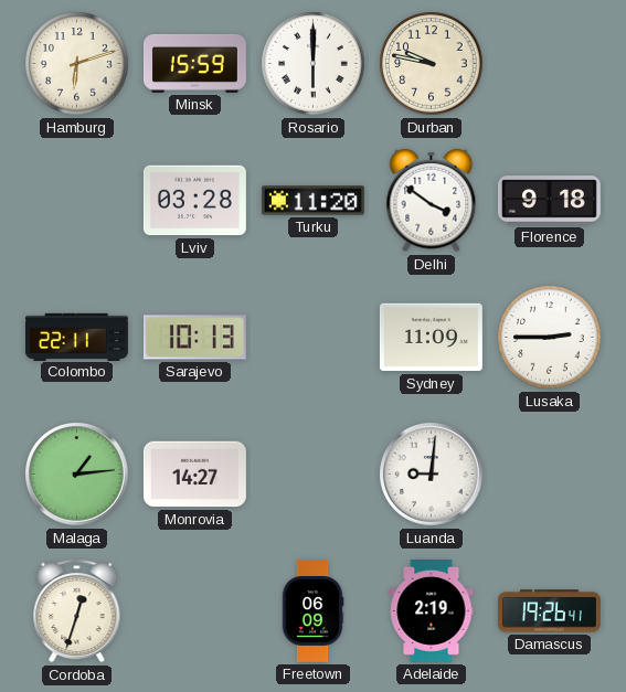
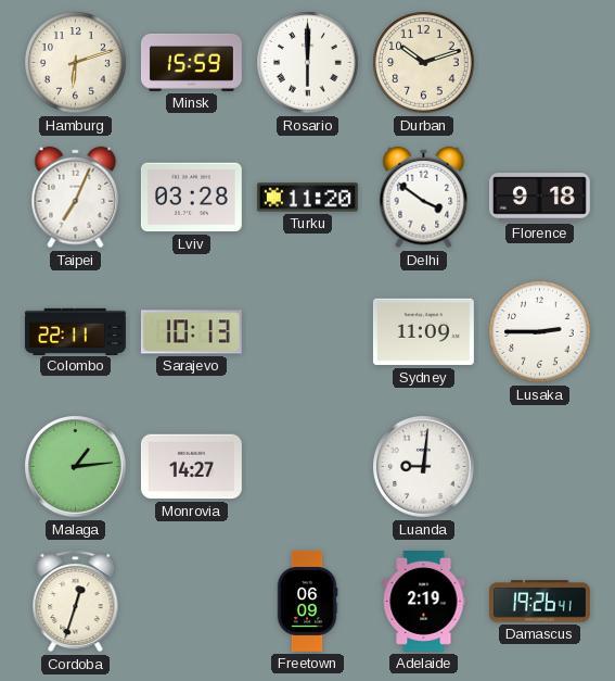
Durban: 9:47 -> 10:12 (424, 63)
Taipei: none -> 7:04 (76, 198)
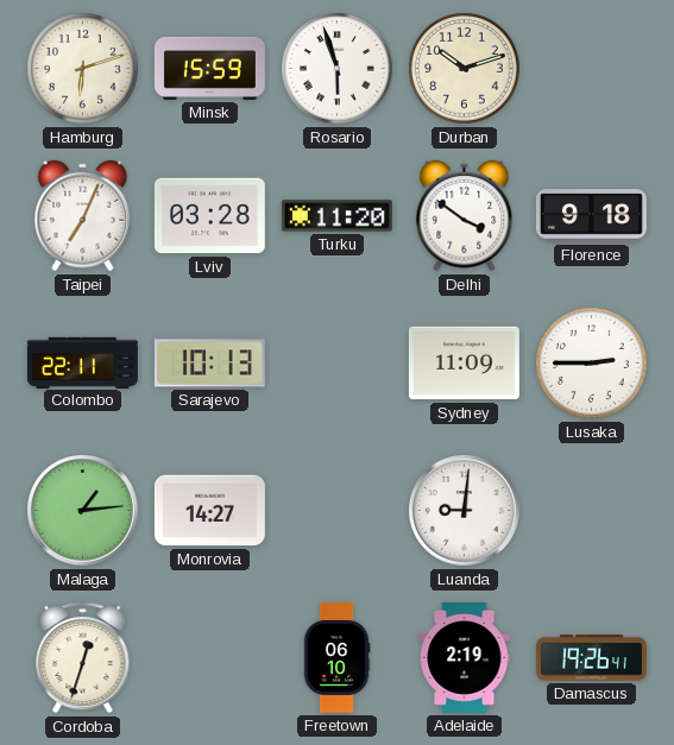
Rosario: 6:00 -> 5:57 (338, 69)
Freetown: 06:09 -> 06:10 (336, 657)
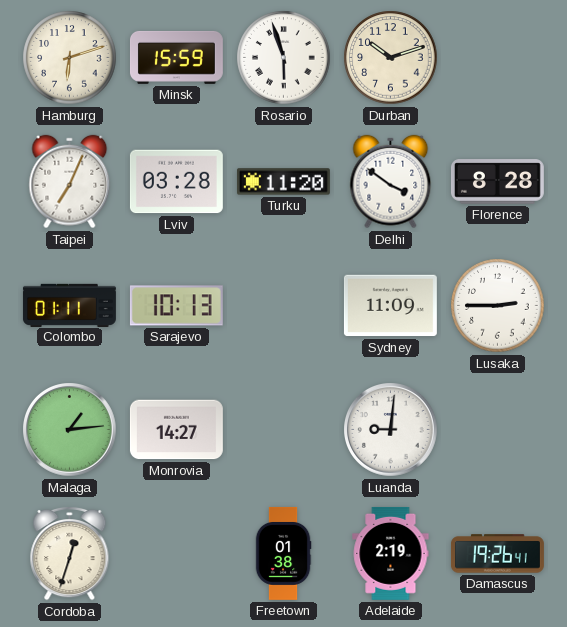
Florence: 9:18 -> 8:28 (497, 182)
Colombo: 22:11 -> 01:11 (70, 305)
Freetown: 06:10 -> 01:38 (283, 553)
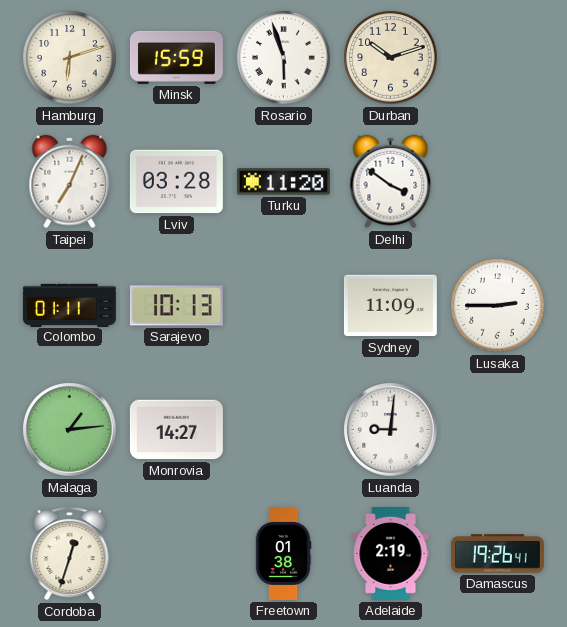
Florence: 8:28 -> none (497, 182)
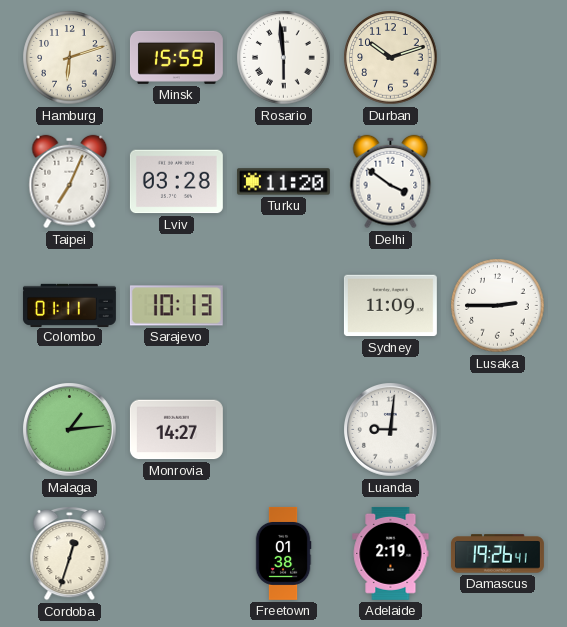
Rosario: 5:57 -> 5:59 (284, 58)
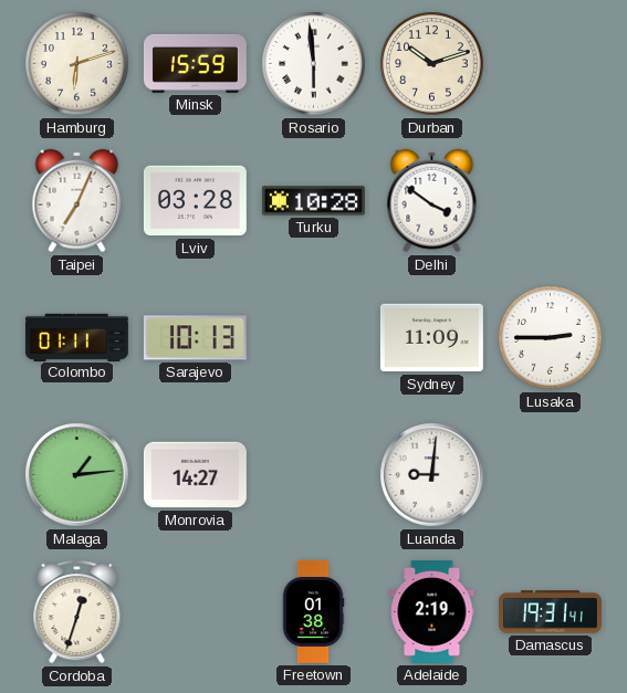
Turku: 11:20 -> 10:28 (313, 201)
Damascus: 19:26 -> 19:31 (550, 612)
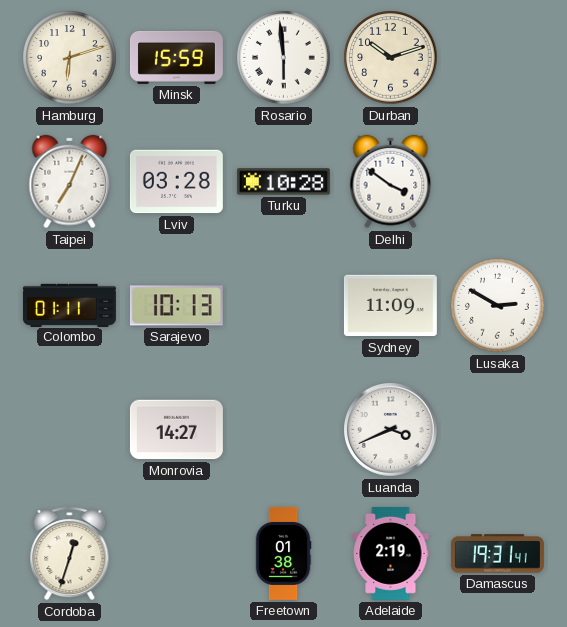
Lusaka: 2:45 -> 2:50 (498, 306)
Malaga: 1:14 -> none (77, 475)
Luanda: 9:01 -> 3:41 (391, 430)
